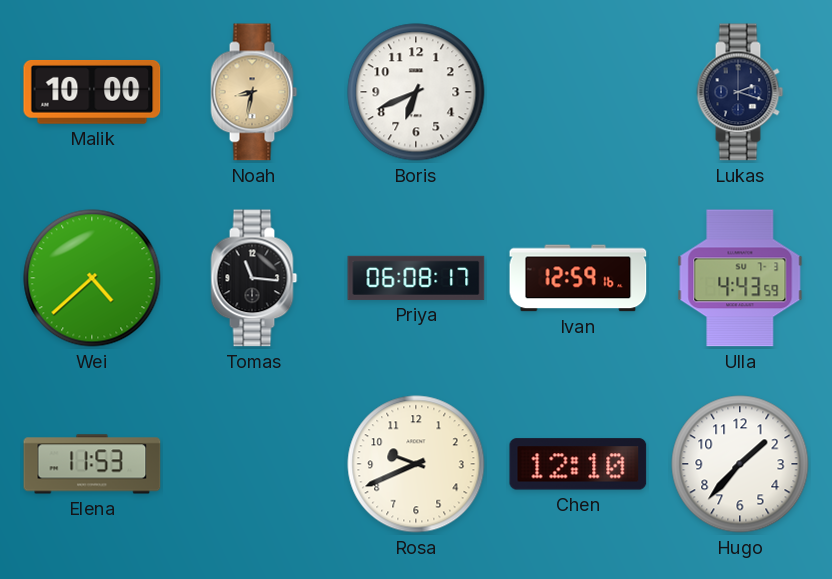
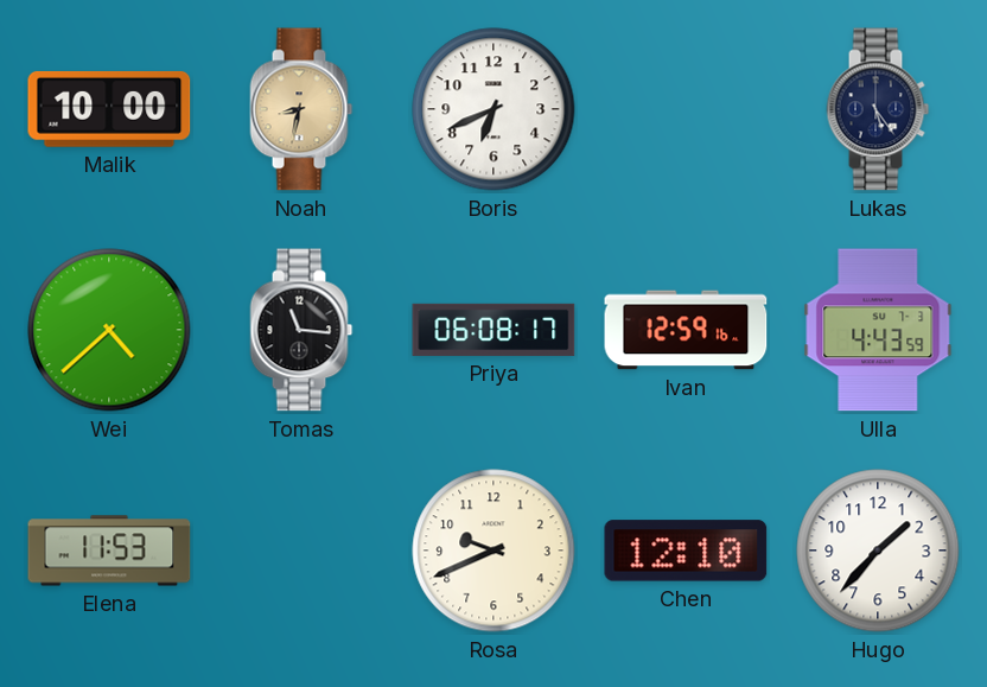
Lukas: 2:18 -> 5:24 (878, 109)
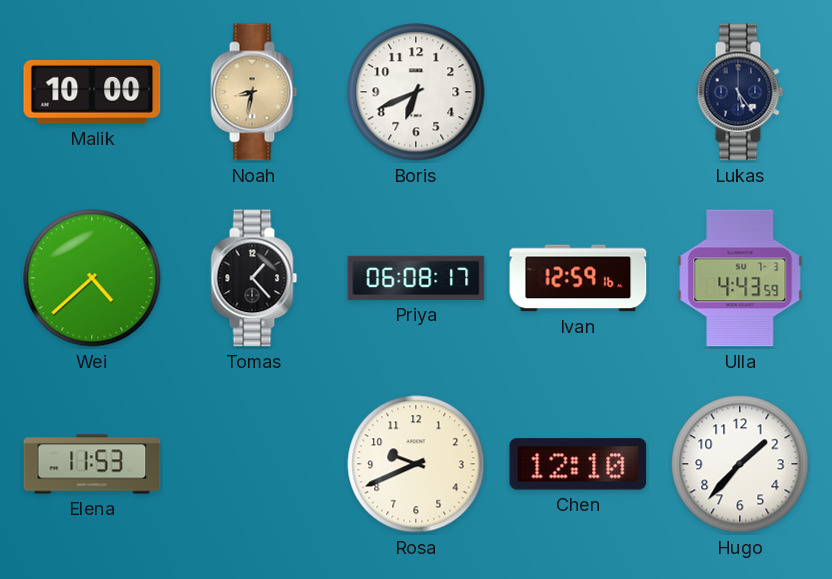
Tomas: 11:16 -> 1:23 (254, 278)
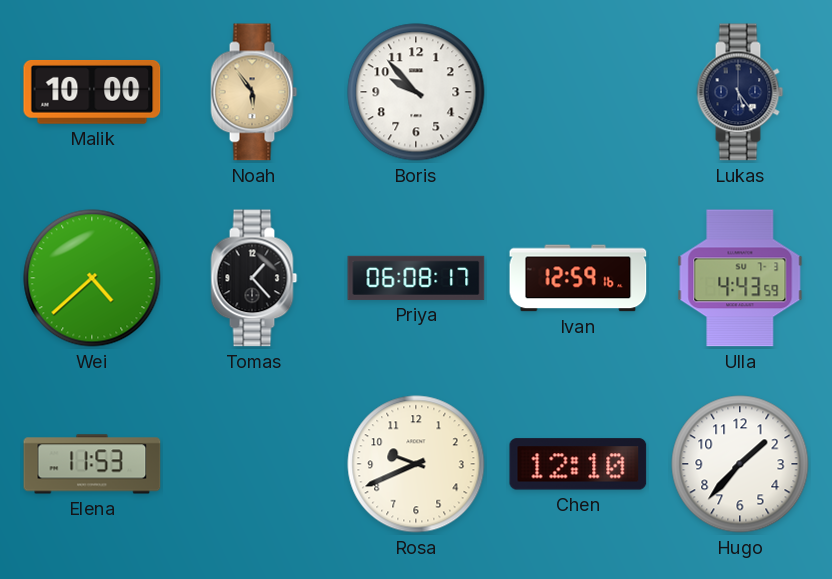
Noah: 8:32 -> 5:54 (254, 92)
Boris: 6:41 -> 9:53 (416, 92)
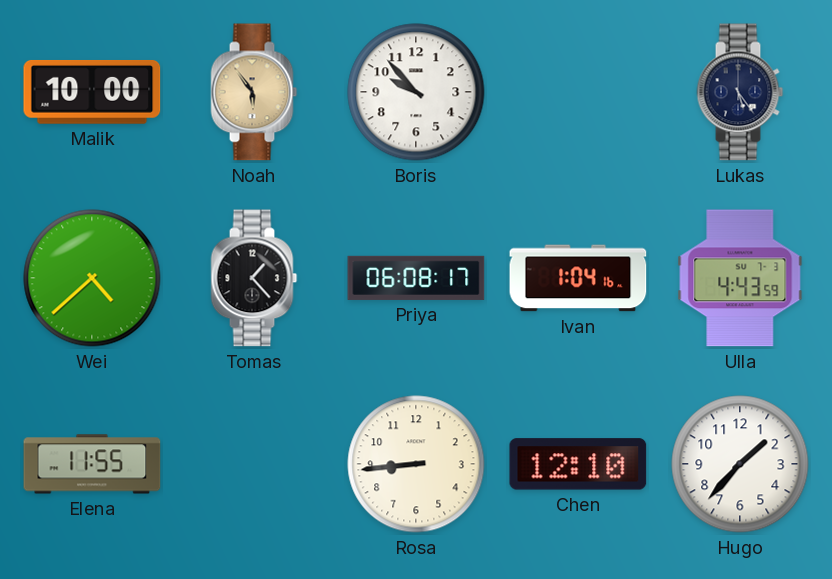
Ivan: 12:59 -> 1:04 (578, 278)
Elena: 11:53 -> 11:55 (92, 464)
Rosa: 9:41 -> 8:44 (416, 464)
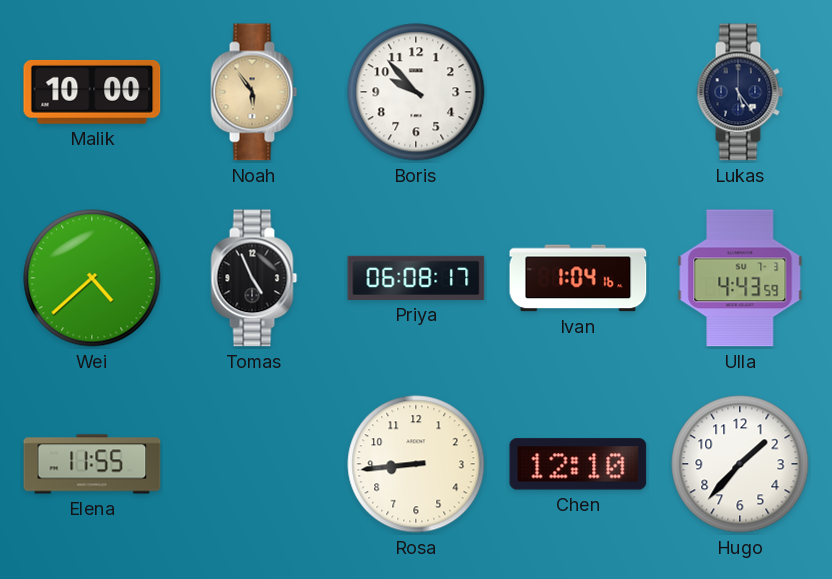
Tomas: 1:23 -> 4:56 (254, 278)
